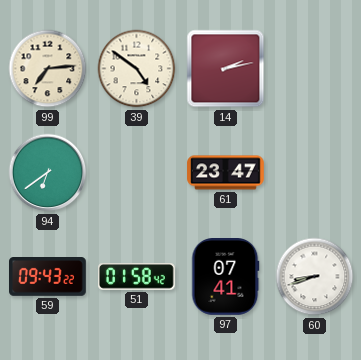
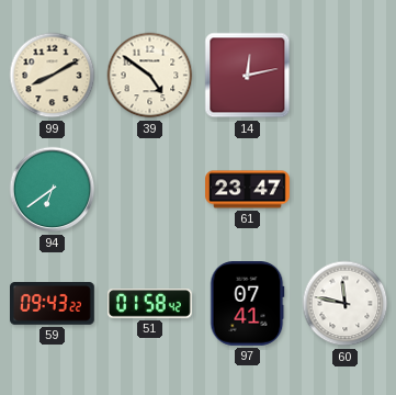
99: 7:14 -> 8:10 (53, 76)
14: 2:13 -> 12:13 (248, 76)
60: 8:42 -> 11:47 (346, 304)
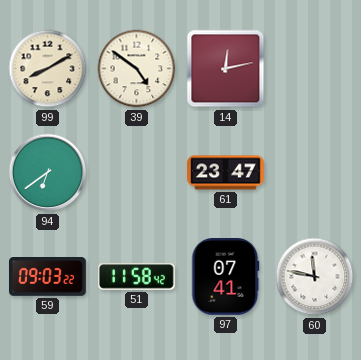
59: 09:43 -> 09:03 (48, 277)
51: 01:58 -> 11:58 (137, 277)
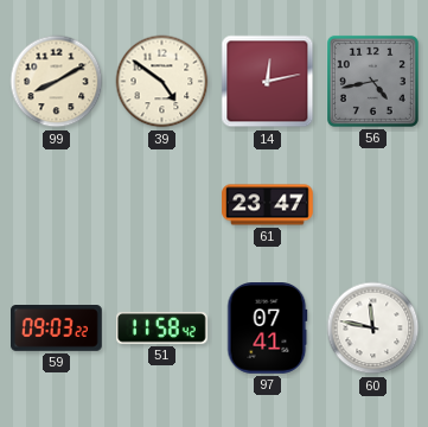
56: none -> 4:43 (372, 81)
94: 6:39 -> none (48, 173)
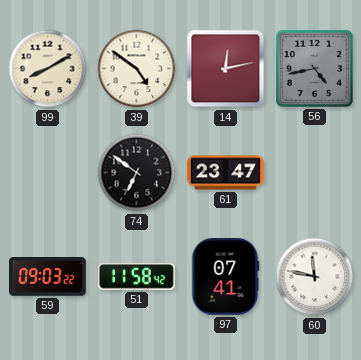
74: none -> 6:51 (137, 173)
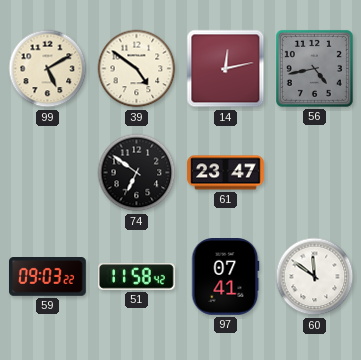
99: 8:10 -> 5:10 (48, 69)
60: 11:47 -> 11:51 (315, 277)
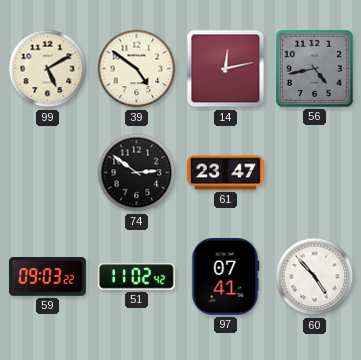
74: 6:51 -> 2:51 (137, 173)
51: 11:58 -> 11:02 (137, 277)
60: 11:51 -> 4:53 (315, 277)
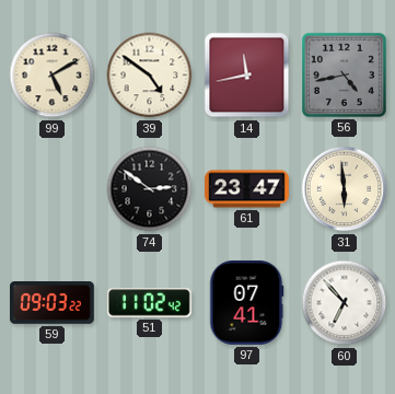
14: 12:13 -> 11:43 (247, 76)
31: none -> 5:59 (345, 189)
60: 4:53 -> 6:53 (345, 303)
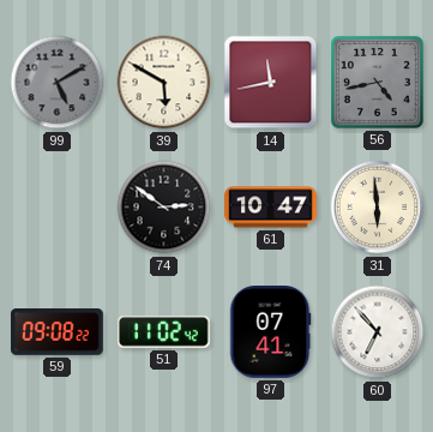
99 dial: cream -> grey (58, 83)
39: 4:51 -> 5:50 (164, 83)
61: 23:47 -> 10:47 (271, 208)
59: 09:03 -> 09:08 (58, 332)
